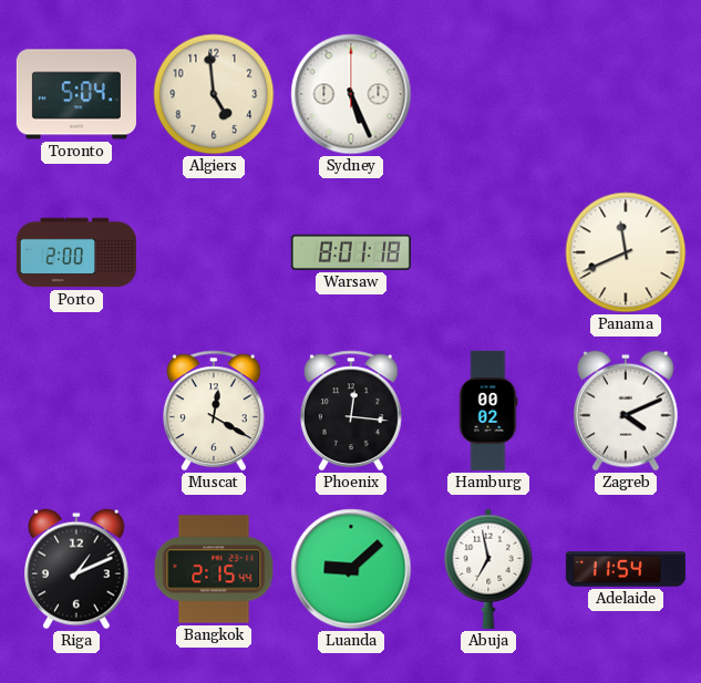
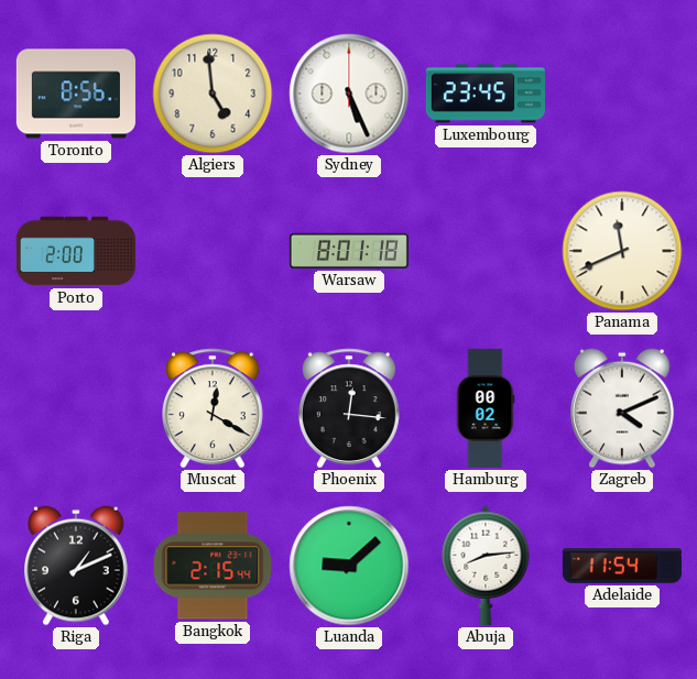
Toronto: 5:04 -> 8:56 (76, 94)
Luxembourg: none -> 23:45 (486, 94)
Abuja: 6:58 -> 8:14 (486, 566)
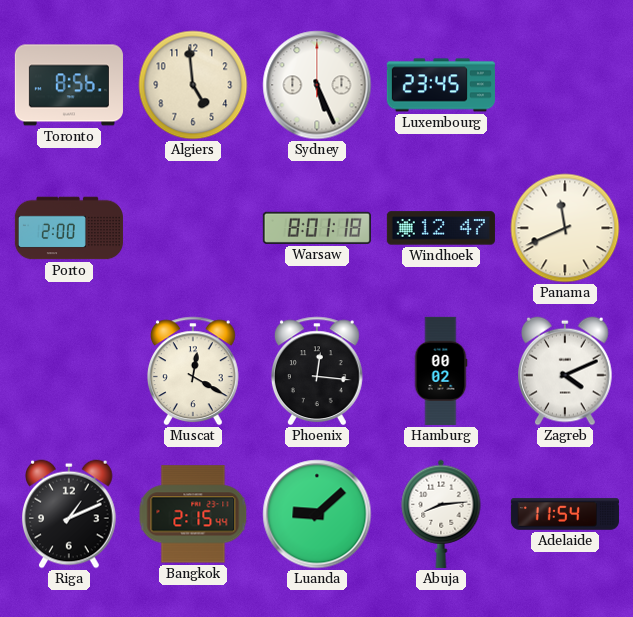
Windhoek: none -> 12:47 (441, 228)
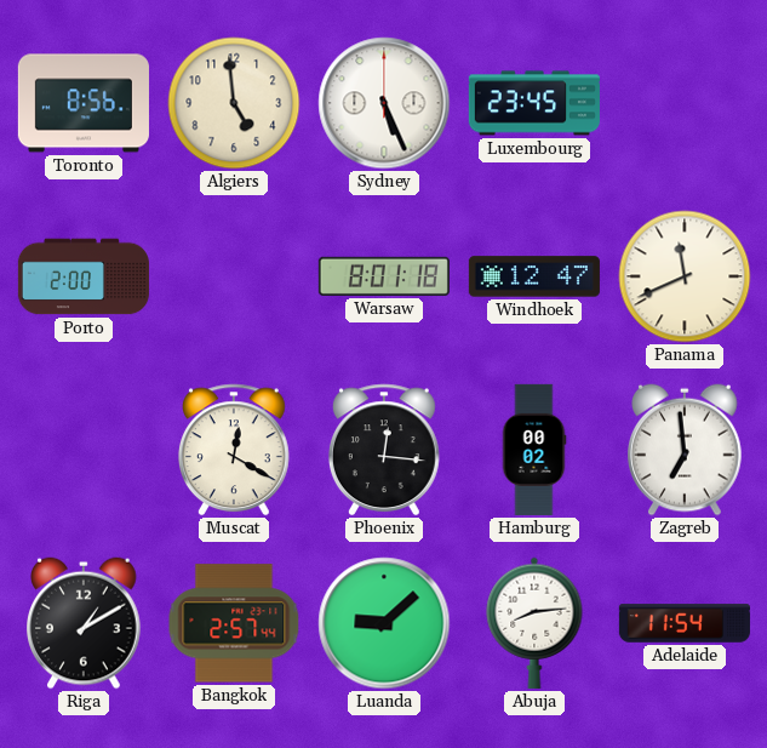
Zagreb: 4:11 -> 6:59 (686, 450)
Riga: 1:11 -> 1:10 (85, 623)
Bangkok: 2:15 -> 2:57 (234, 623)
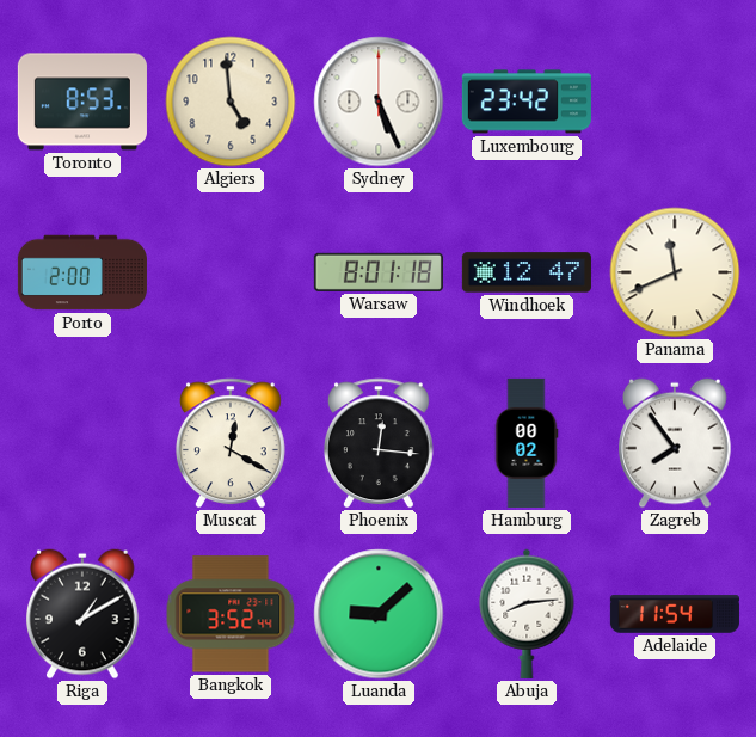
Toronto: 8:56 -> 8:53 (82, 102)
Luxembourg: 23:45 -> 23:42 (527, 102)
Zagreb: 6:59 -> 7:54 (676, 443)
Bangkok: 2:57 -> 3:52 (231, 614)
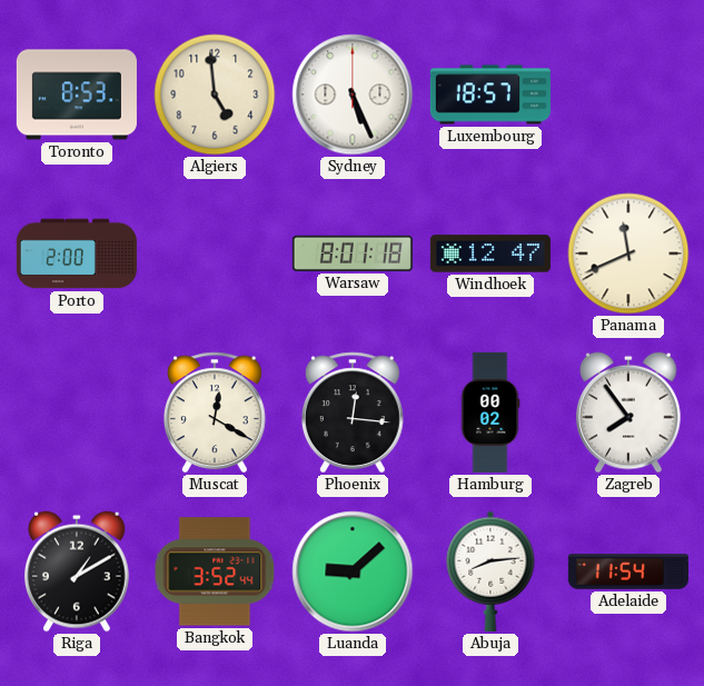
Luxembourg: 23:42 -> 18:57 (490, 95)
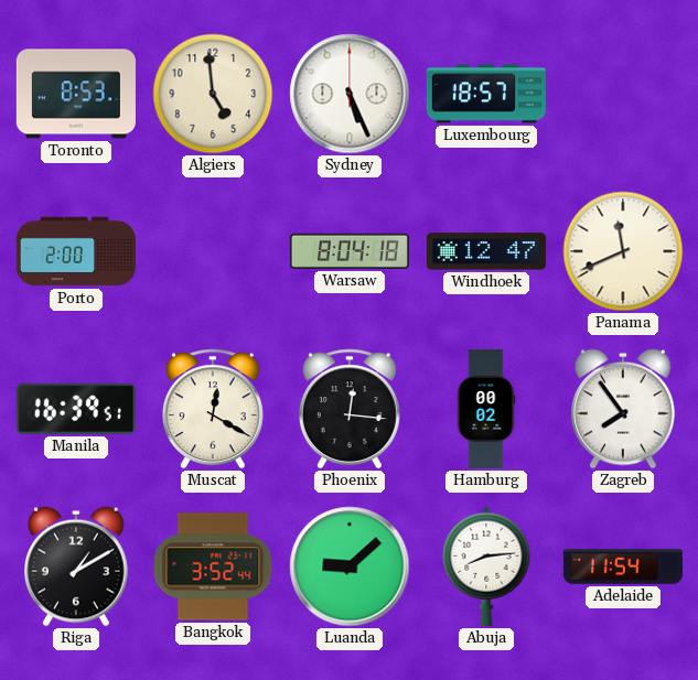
Warsaw: 8:01 -> 8:04 (350, 251)
Manila: none -> 16:39 (76, 409)
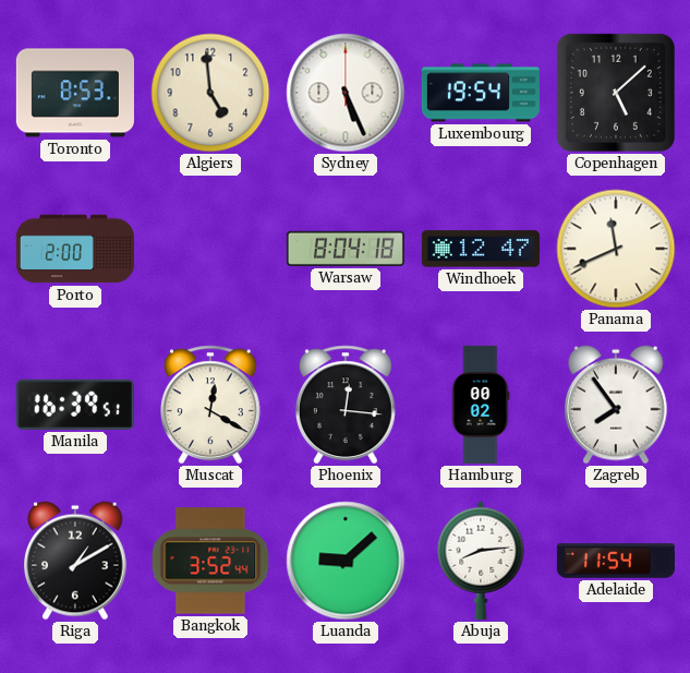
Luxembourg: 18:57 -> 19:54 (481, 93)
Copenhagen: none -> 5:08 (616, 93)
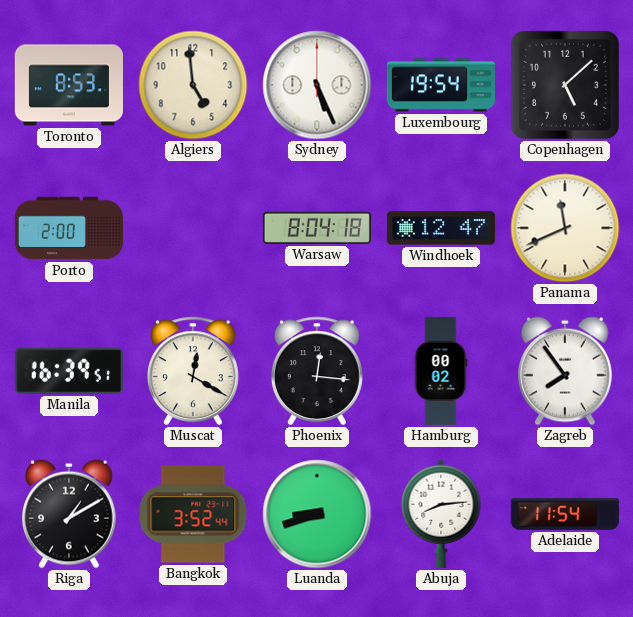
Luanda: 9:08 -> 8:42 (317, 514)
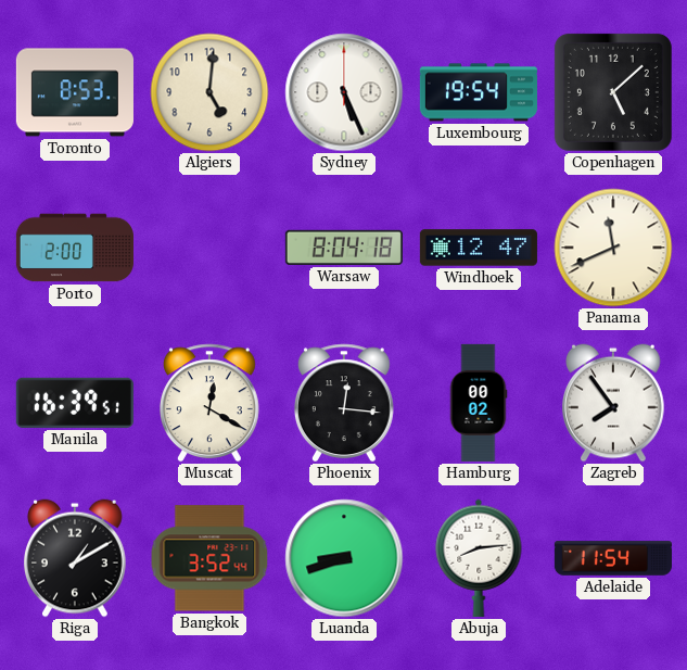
Algiers: 4:59 -> 5:01 (209, 92)
